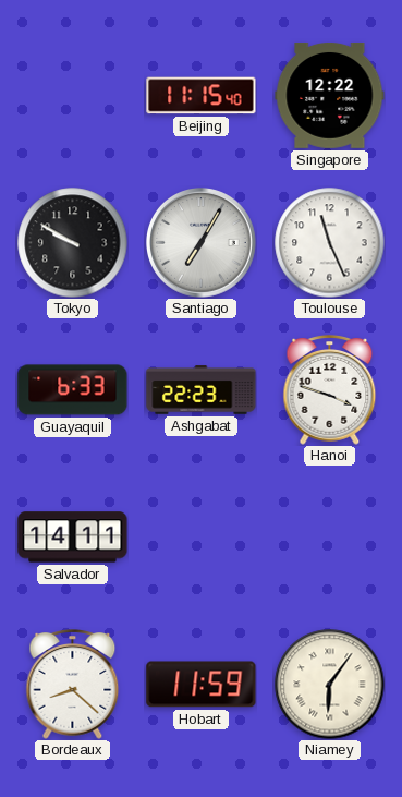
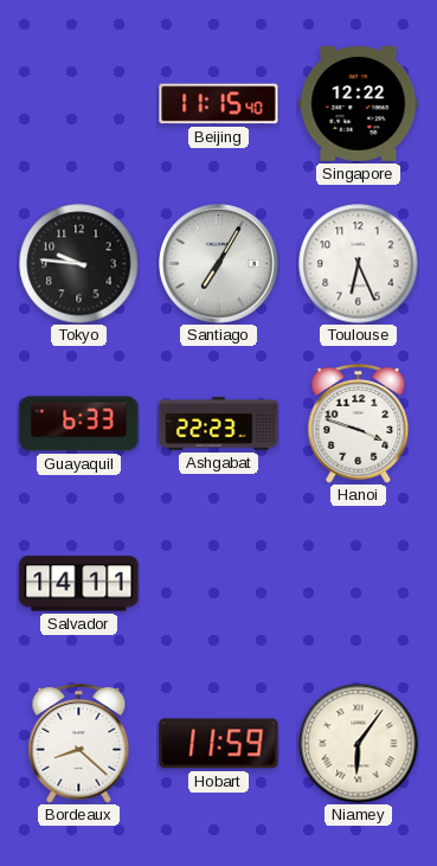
Tokyo: 9:50 -> 9:46 (79, 264)
Toulouse: 11:26 -> 6:26 (359, 264)
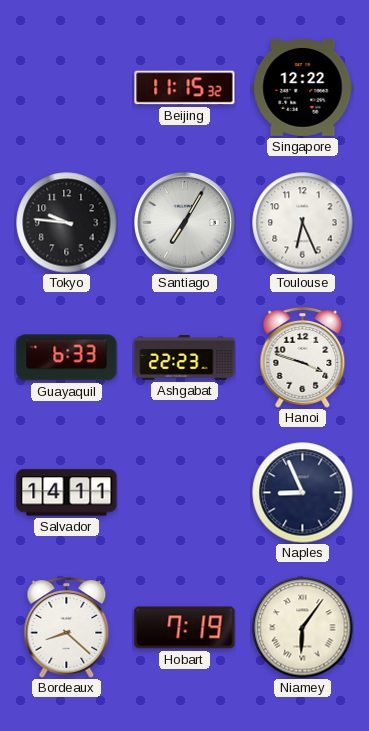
Beijing: 11:15:40 -> 11:15:32 (185, 88)
Naples: none -> 8:56 (303, 493)
Hobart: 11:59 -> 7:19 (185, 628)
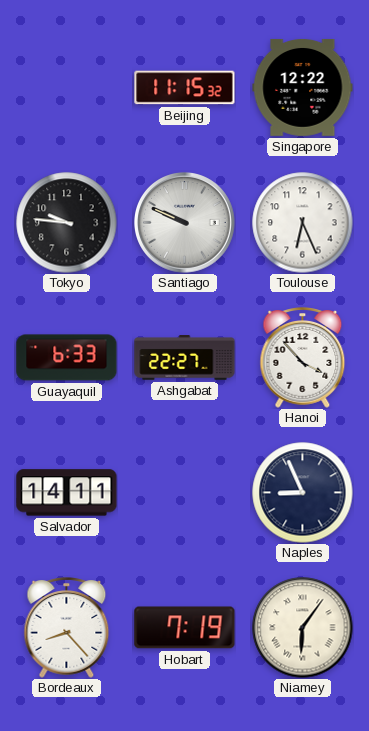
Santiago: 7:05 -> 9:49 (185, 223)
Ashgabat: 22:23 -> 22:27 (185, 358)
Hanoi: 3:48 -> 3:53 (303, 358)
Bordeaux: 8:22 -> 8:23 (67, 628)
